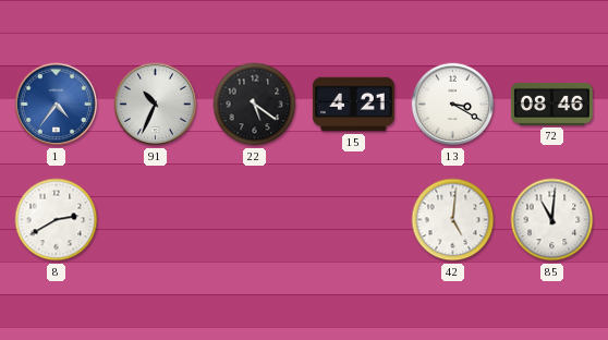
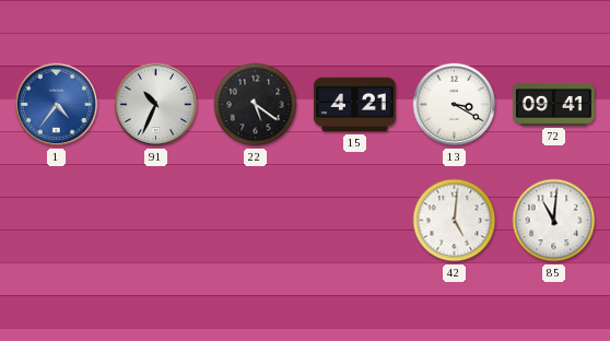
72: 08:46 -> 09:41 (553, 104)
8: 2:40 -> none (57, 220)
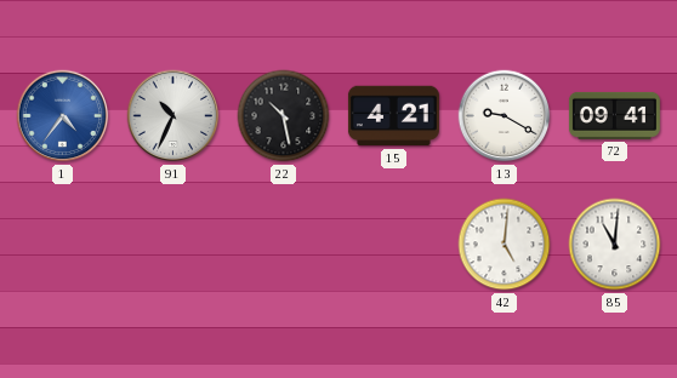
22: 5:21 -> 10:28 (284, 116)
13: 3:20 -> 9:20 (505, 116)
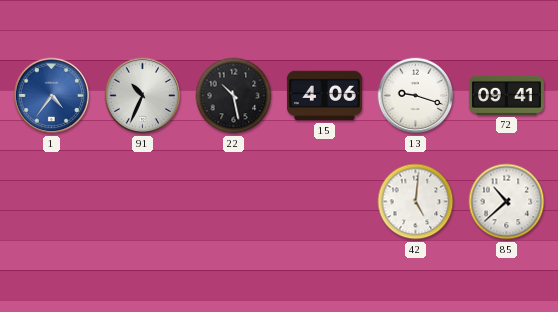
15: 4:21 -> 4:06 (324, 96)
13: 9:20 -> 9:18 (416, 96)
85: 11:01 -> 10:38 (507, 202)
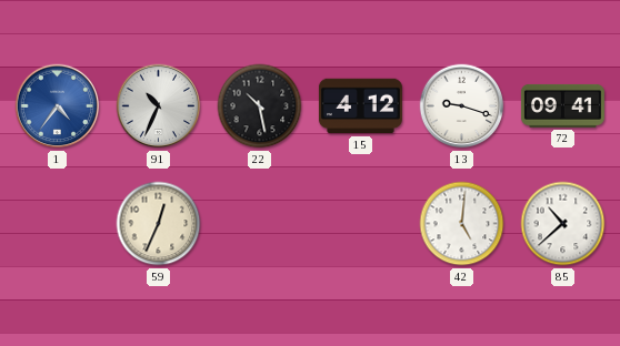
15: 4:06 -> 4:12 (360, 106)
59: none -> 12:34 (159, 224)
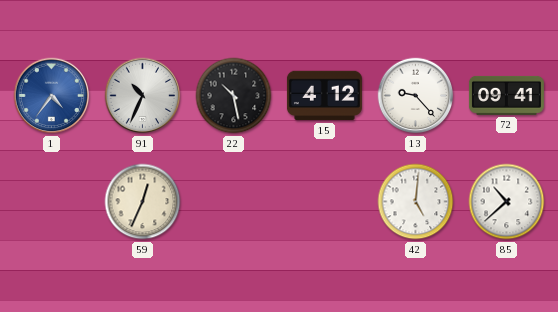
13: 9:18 -> 9:23 (416, 96)
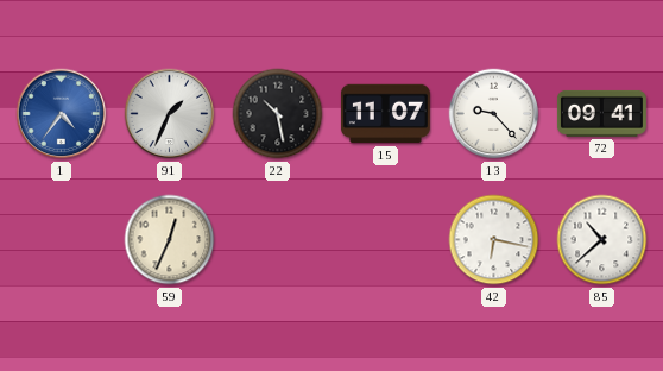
91: 10:34 -> 1:34 (170, 114)
15: 4:12 -> 11:07 (385, 114)
42: 5:01 -> 6:17 (494, 240)
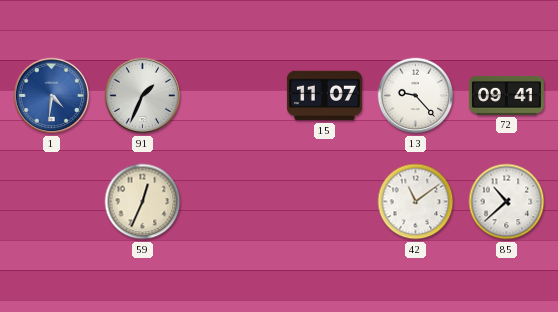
1: 4:36 -> 4:31 (52, 96)
22: 10:28 -> none (278, 114)
42: 6:17 -> 11:09 (416, 202)
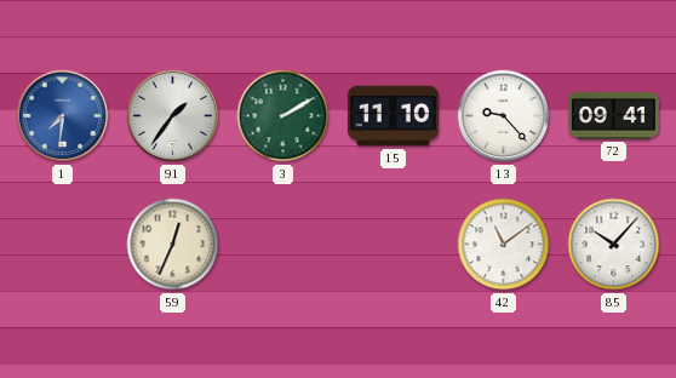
1: 4:31 -> 7:31 (63, 116)
91: 1:34 -> 1:36 (173, 116)
3: none -> 2:10 (283, 116)
15: 11:07 -> 11:10 (393, 116)
85: 10:38 -> 10:07 (614, 245)
